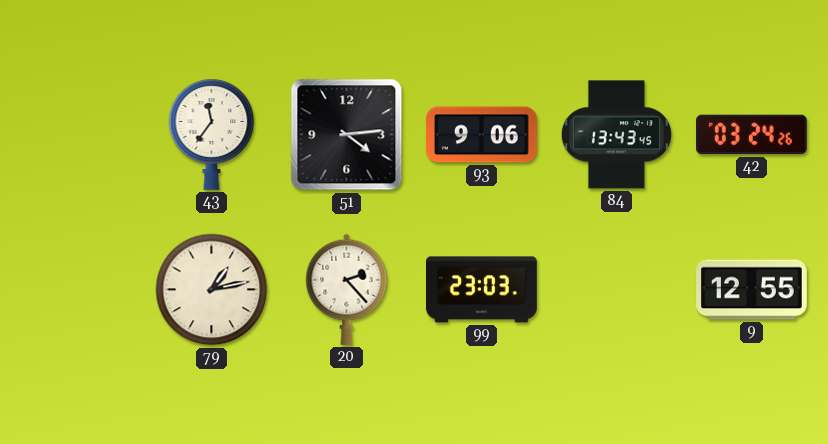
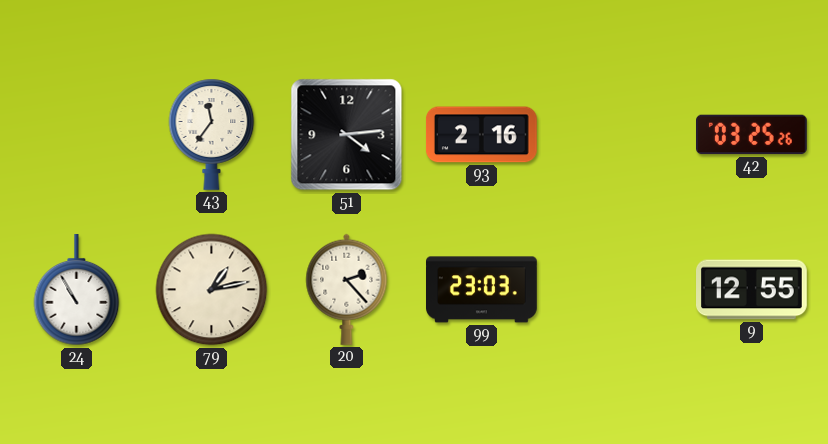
93: 9:06 -> 2:16 (482, 135)
84: 13:43 -> none (616, 135)
42: 03:24 -> 03:25 (752, 135)
24: none -> 10:55 (77, 291)
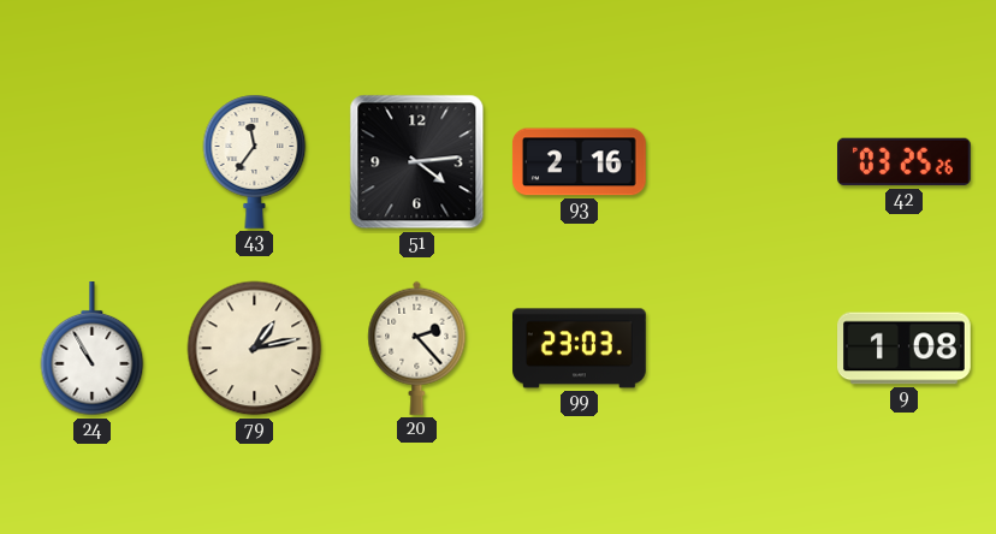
9: 12:55 -> 1:08 (905, 349)
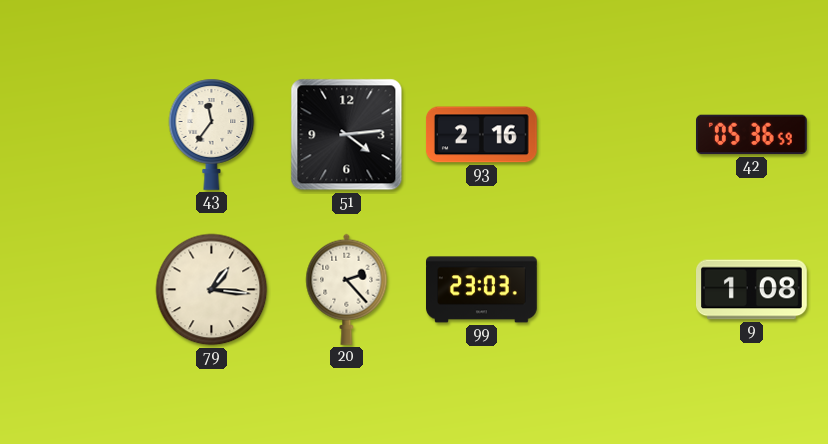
42: 03:25 -> 05:36 (752, 135)
24: 10:55 -> none (93, 350)
79: 1:13 -> 1:16 (212, 290)
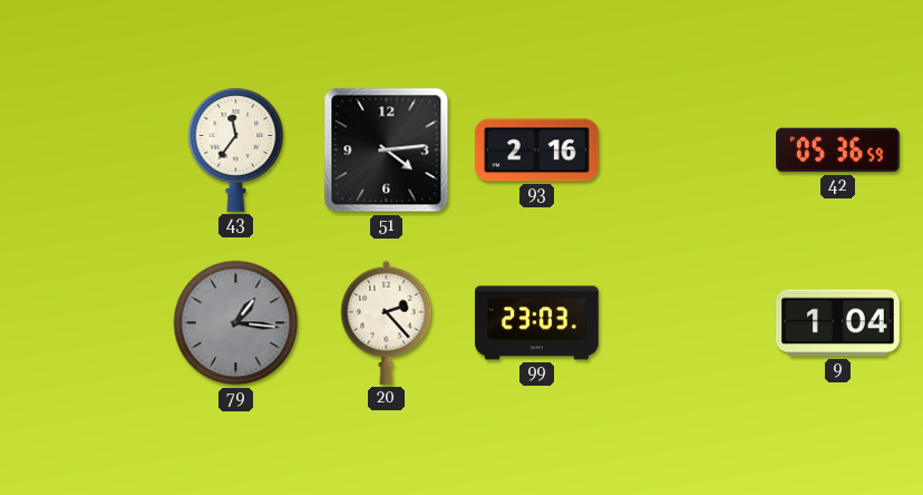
79 dial: cream -> grey (236, 323)
9: 1:08 -> 1:04 (838, 323)
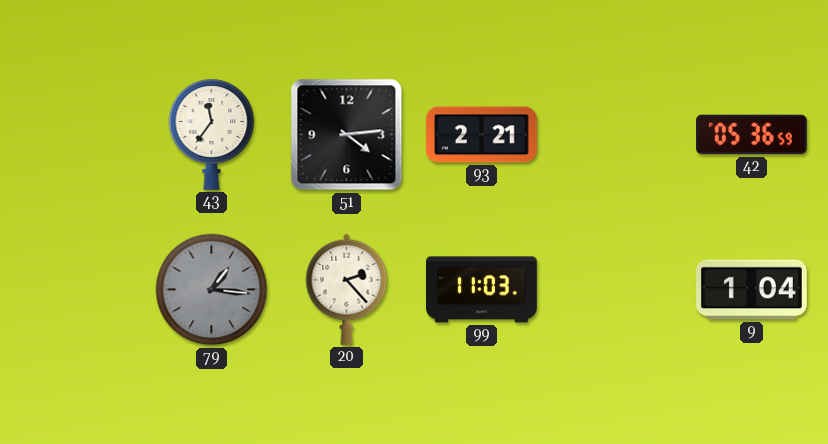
93: 2:16 -> 2:21 (482, 135)
99: 23:03 -> 11:03 (482, 290)
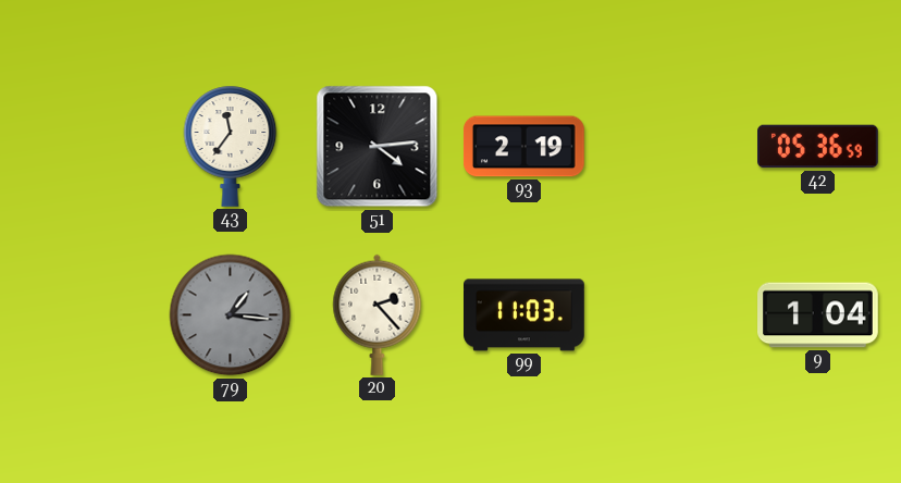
93: 2:21 -> 2:19 (524, 147)
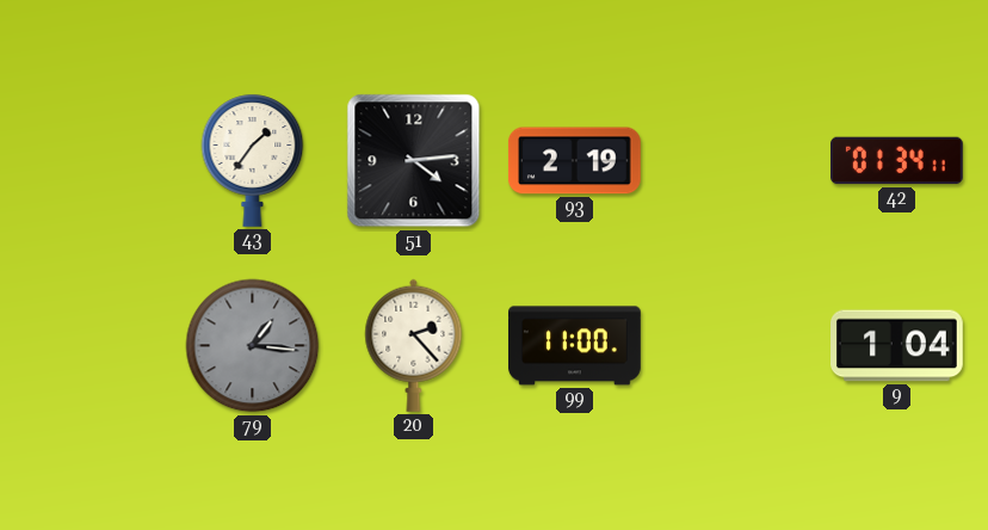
43: 11:36 -> 1:36 (253, 160)
42: 05:36 -> 01:34 (897, 161)
99: 11:03 -> 11:00 (575, 346)
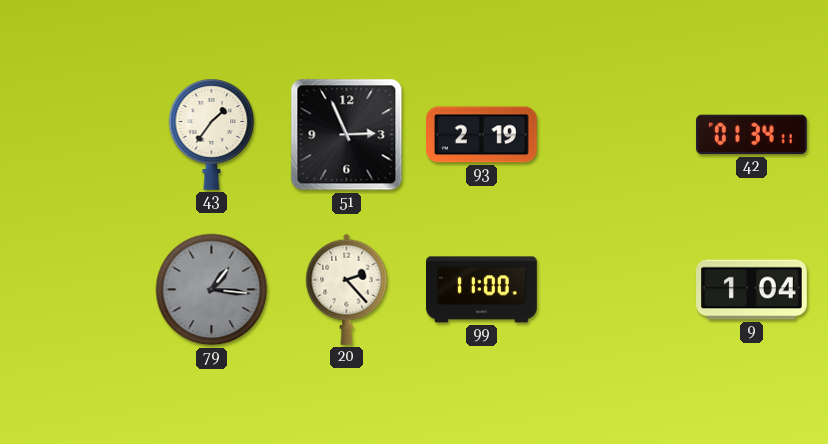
51: 4:14 -> 2:56 (347, 135)
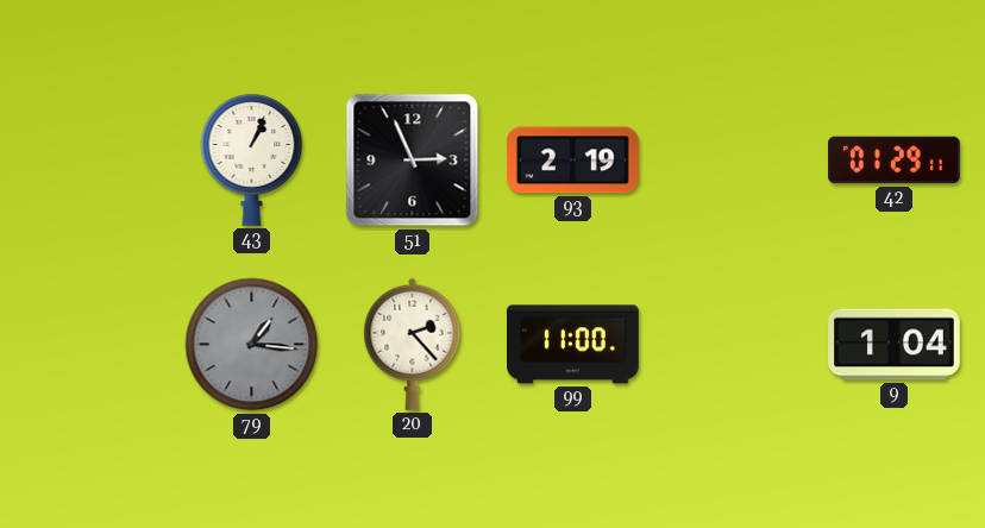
43: 1:36 -> 1:04 (252, 159)
42: 01:34 -> 01:29 (895, 161)
